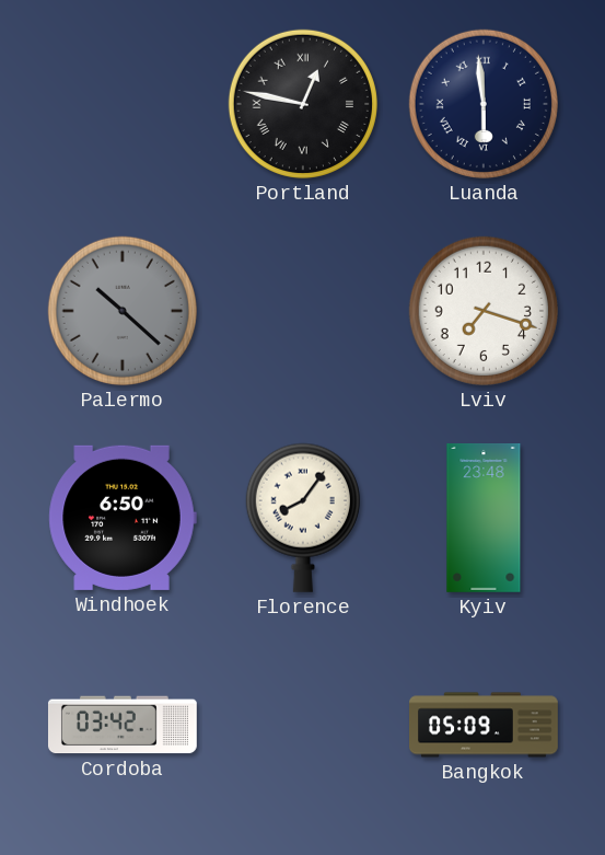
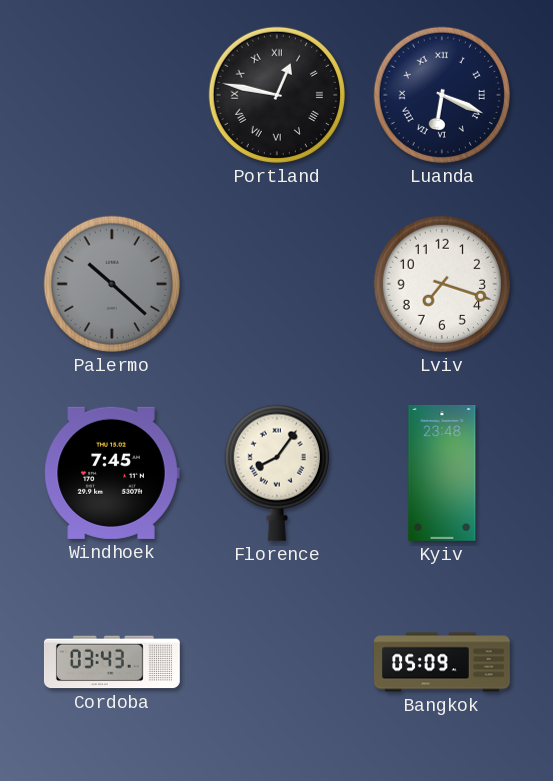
Luanda: 5:59 -> 6:19 (442, 95)
Windhoek: 6:50 -> 7:45 (112, 473)
Cordoba: 03:42 -> 03:43 (112, 662)
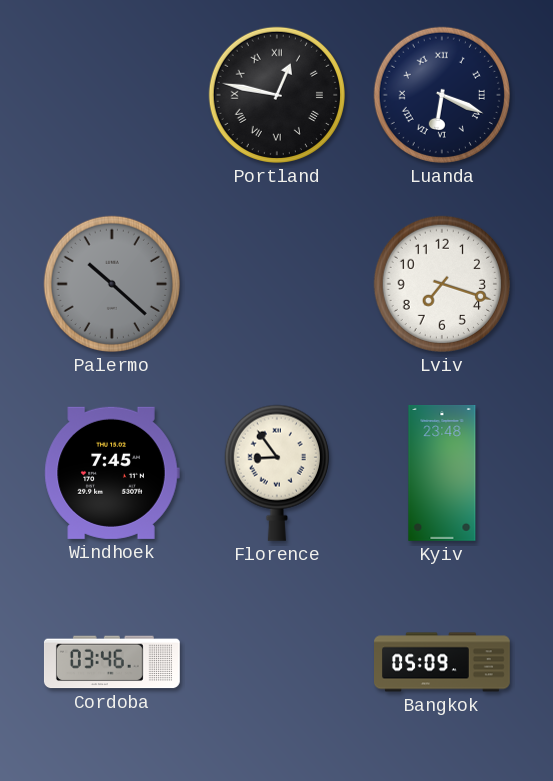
Florence: 8:06 -> 8:54 (277, 473)
Cordoba: 03:43 -> 03:46 (112, 662)
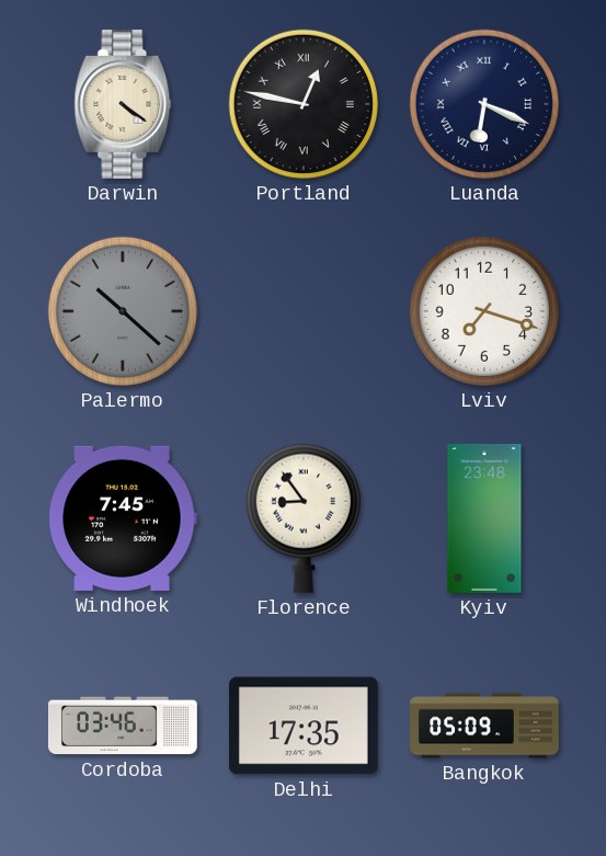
Darwin: none -> 4:21 (123, 104)
Delhi: none -> 17:35 (304, 726)
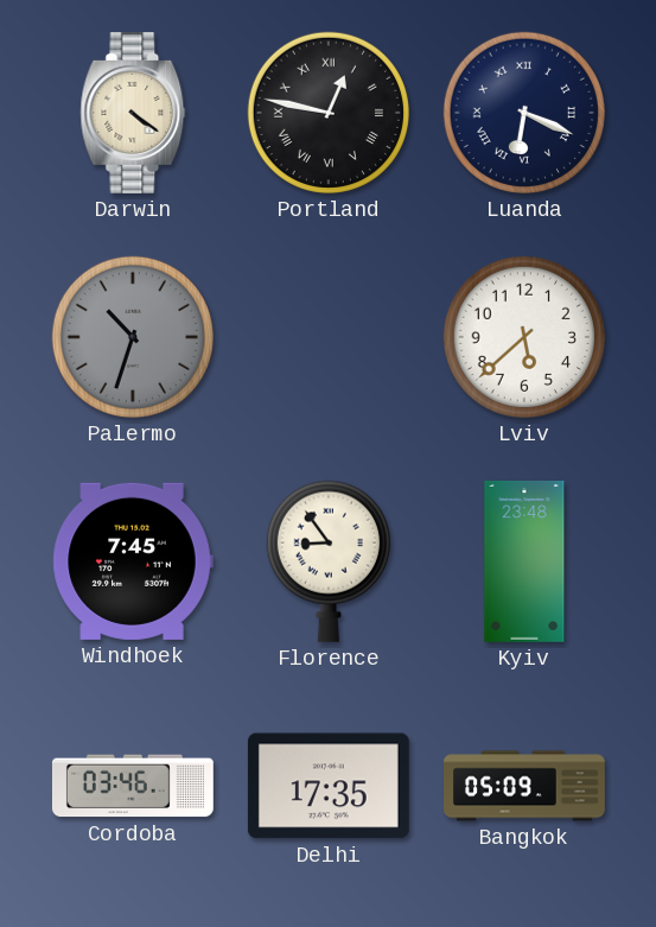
Palermo: 10:22 -> 10:33 (133, 337)
Lviv: 7:18 -> 5:38 (524, 337)
